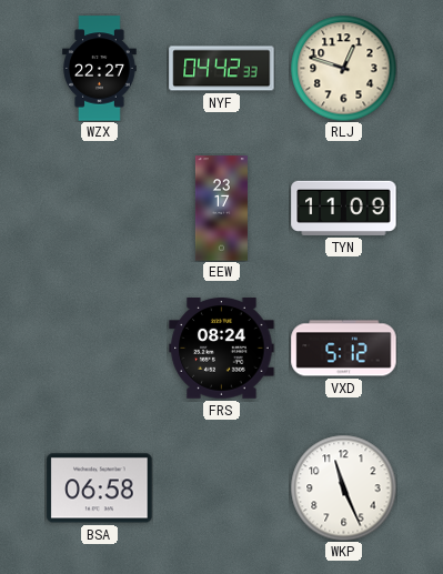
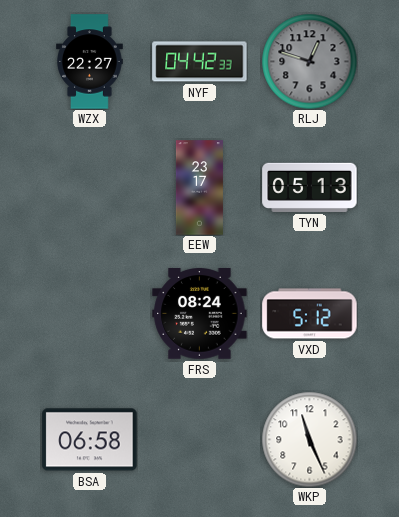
RLJ dial: cream -> grey (309, 61)
TYN: 11:09 -> 05:13 (310, 187)
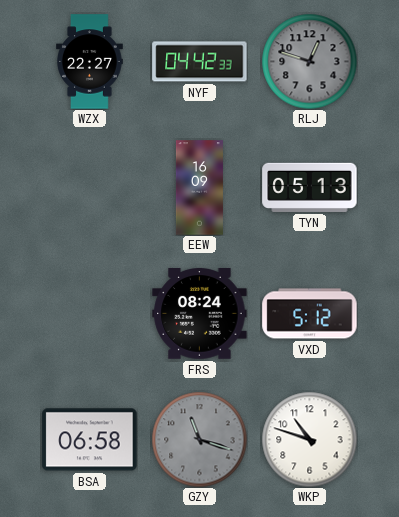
EEW: 23:17 -> 16:09 (199, 188)
GZY: none -> 11:18 (199, 439)
WKP: 11:26 -> 10:48 (309, 439)
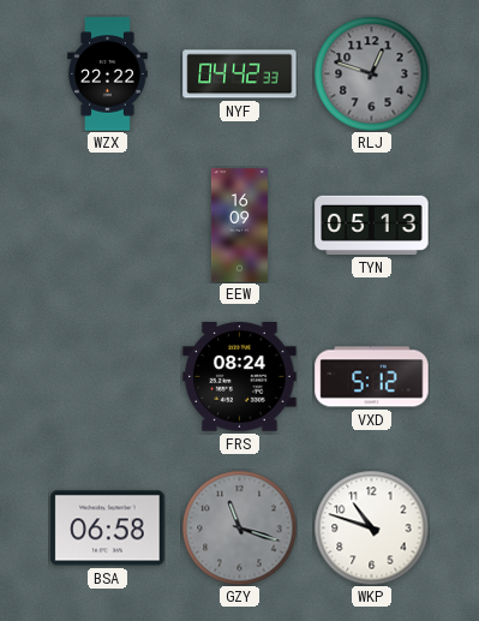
WZX: 22:27 -> 22:22 (108, 74)
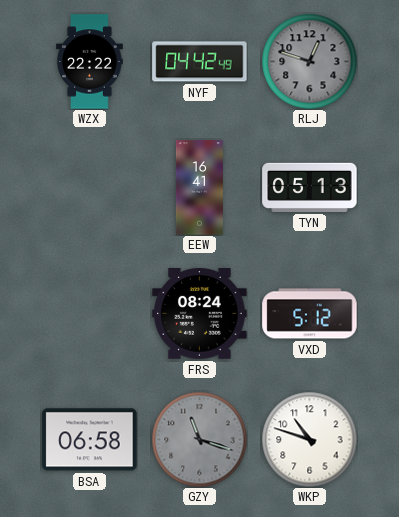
NYF: 04:42:33 -> 04:42:49 (200, 62)
EEW: 16:09 -> 16:41 (199, 188)
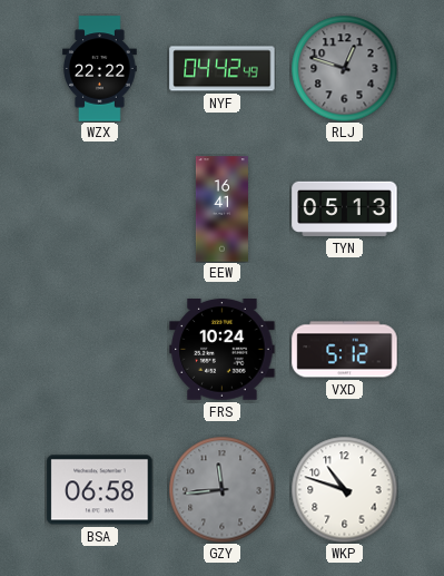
FRS: 08:24 -> 10:24 (223, 350)
GZY: 11:18 -> 11:44 (221, 489)
